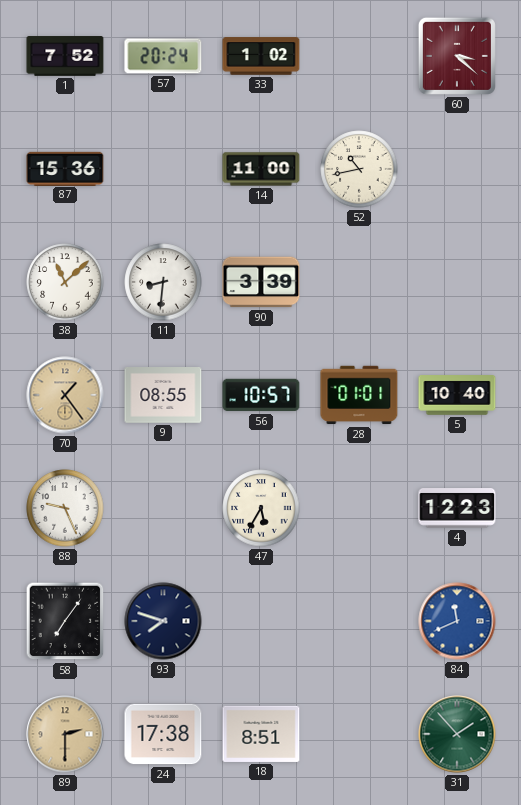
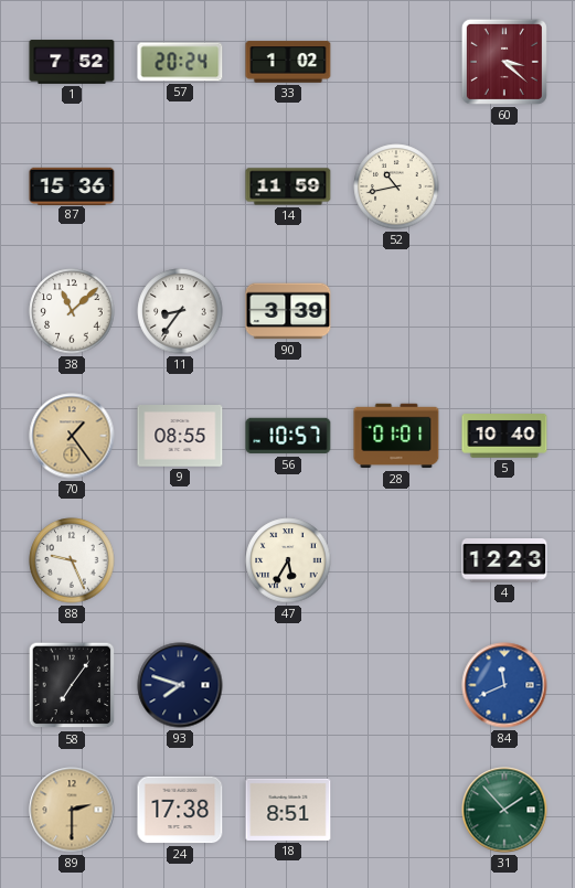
14: 11:00 -> 11:59 (288, 186)
11: 8:31 -> 8:36 (180, 311)
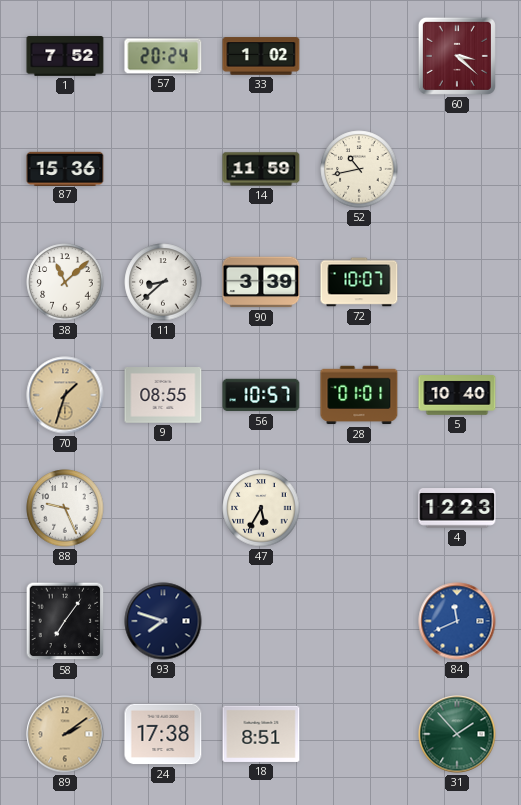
11: 8:36 -> 8:38 (163, 282)
72: none -> 10:07 (359, 282)
70: 1:24 -> 1:33 (65, 395)
89: 2:30 -> 2:09 (65, 734)
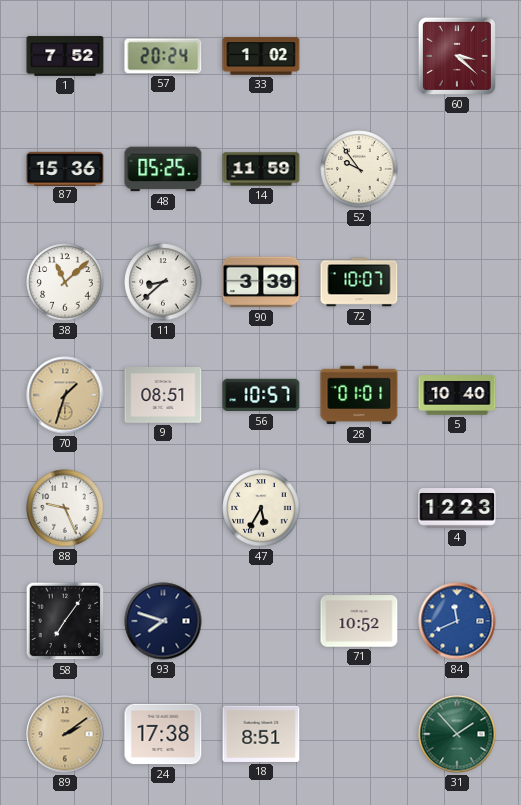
48: none -> 05:25 (163, 169)
52: 10:43 -> 9:54 (359, 169)
9: 08:55 -> 08:51 (163, 396)
71: none -> 10:52 (359, 621)
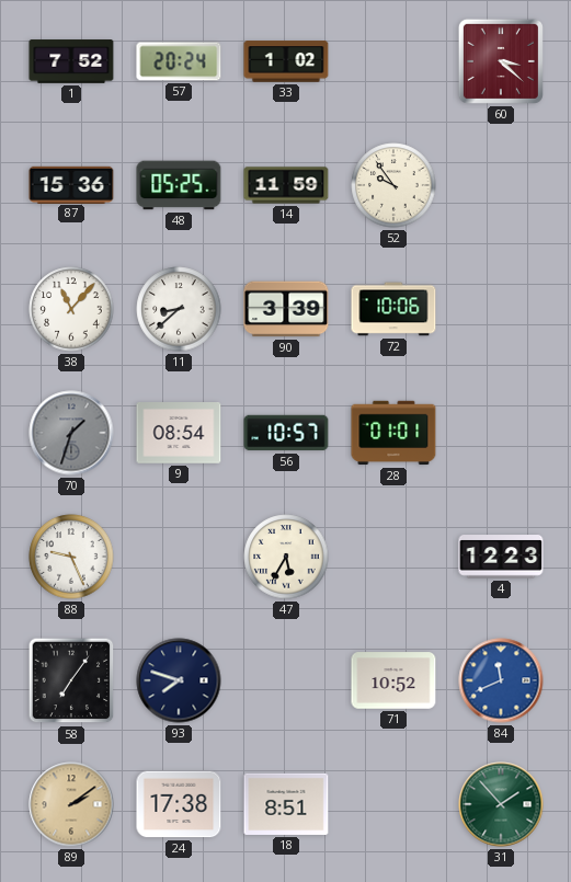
38: 11:08 -> 11:07 (71, 309)
72: 10:07 -> 10:06 (393, 309)
70 dial: champagne -> grey (71, 433)
9: 08:51 -> 08:54 (179, 434)
5: 10:40 -> none (457, 395)
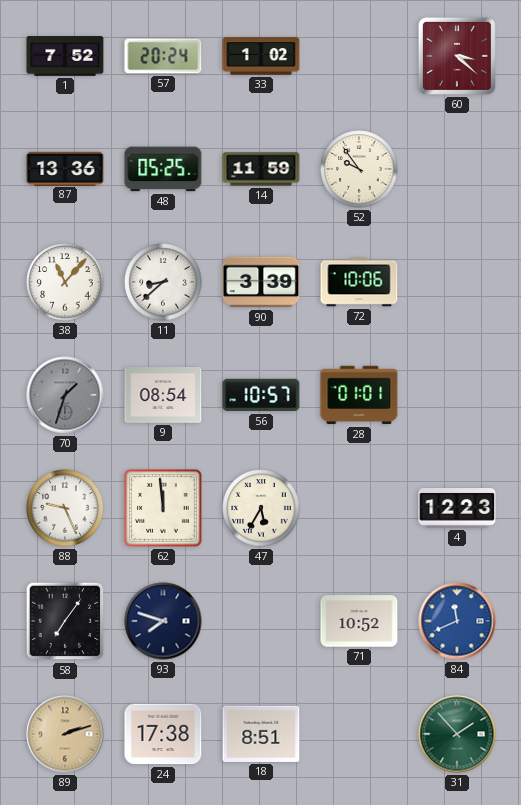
87: 15:36 -> 13:36 (65, 168)
62: none -> 11:59 (163, 508)
89: 2:09 -> 2:12 (65, 734)
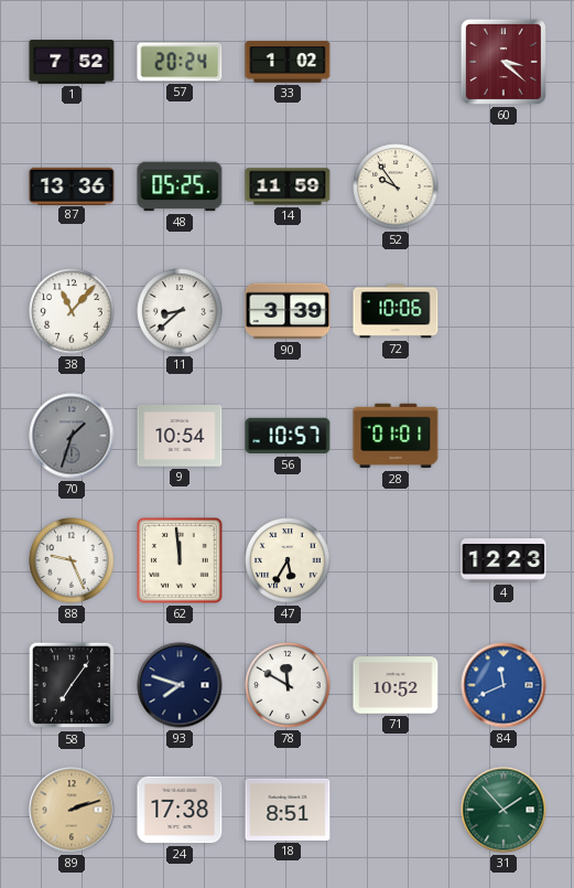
9: 08:54 -> 10:54 (180, 437)
78: none -> 11:50 (288, 685)
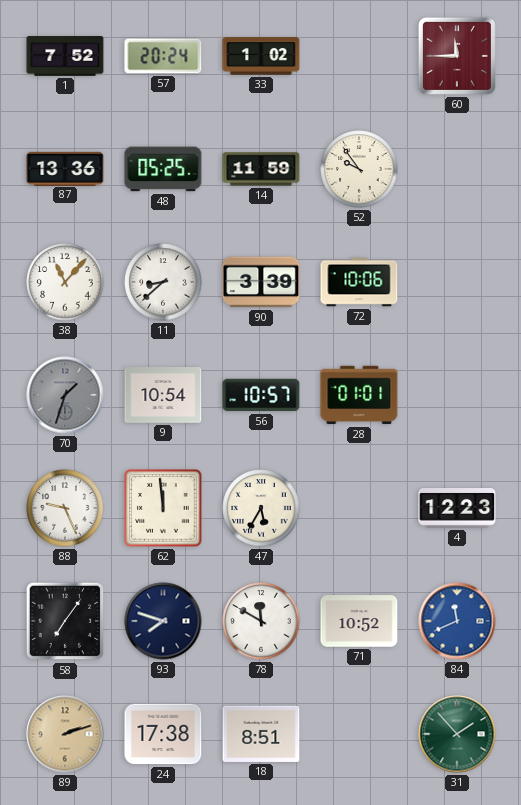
60: 3:22 -> 11:45 (457, 56)
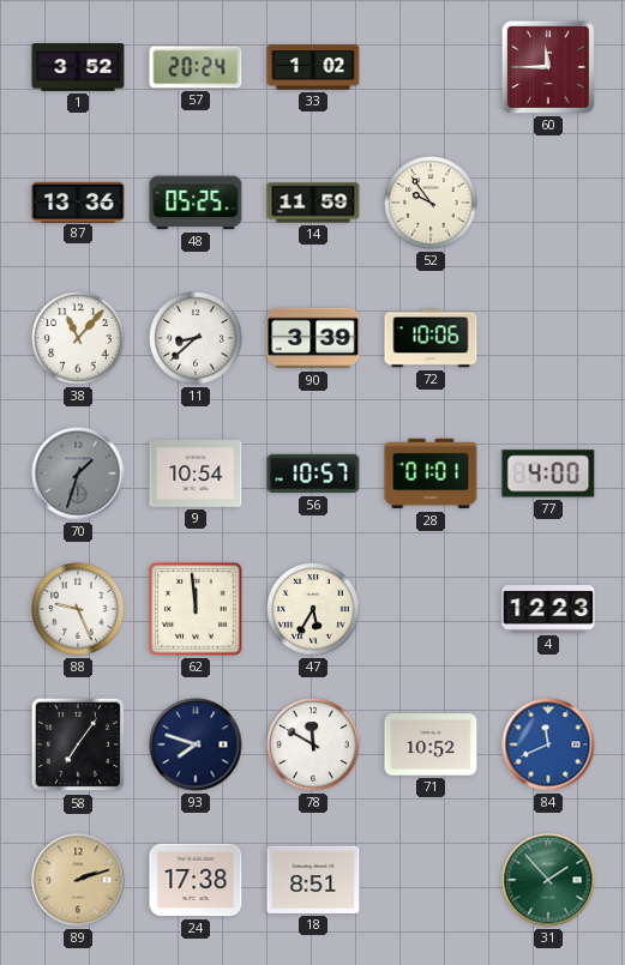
1: 7:52 -> 3:52 (78, 67)
77: none -> 4:00 (548, 474)
